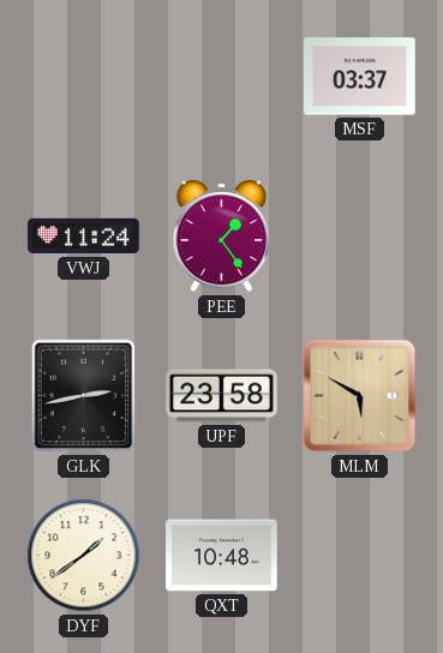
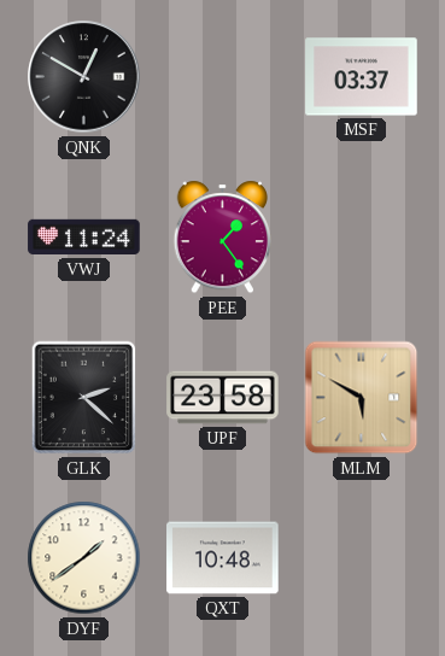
QNK: none -> 12:50 (84, 77)
GLK: 2:43 -> 2:22 (84, 398)
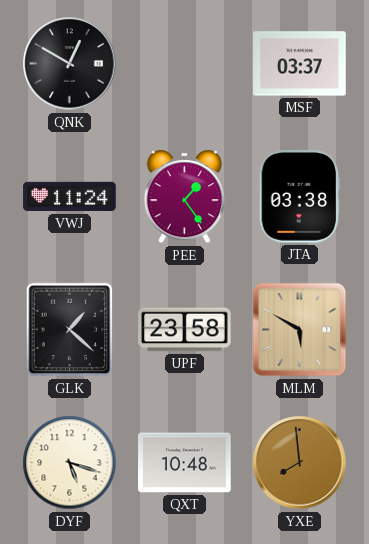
JTA: none -> 03:38 (300, 197)
GLK: 2:22 -> 1:22 (70, 330)
DYF: 1:39 -> 5:18 (70, 463)
YXE: none -> 7:59 (300, 463)
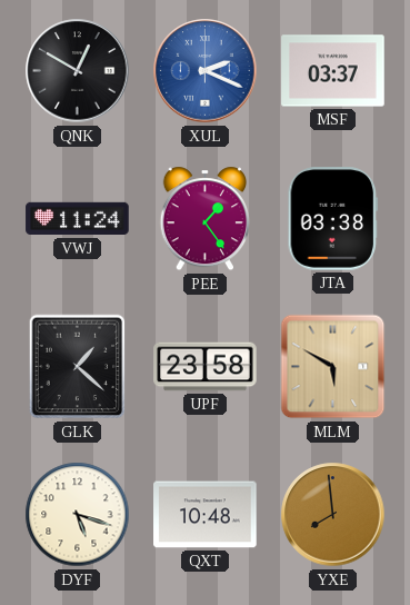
XUL: none -> 2:19 (206, 71)
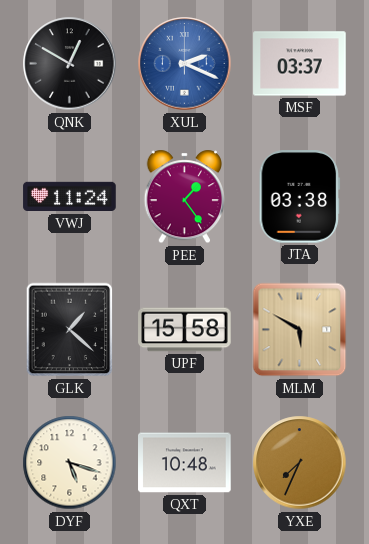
UPF: 23:58 -> 15:58 (185, 330)
YXE: 7:59 -> 7:34 (300, 463)
